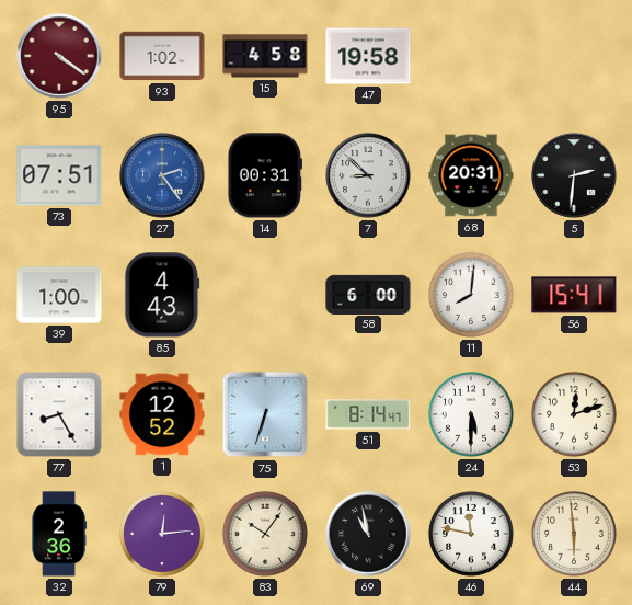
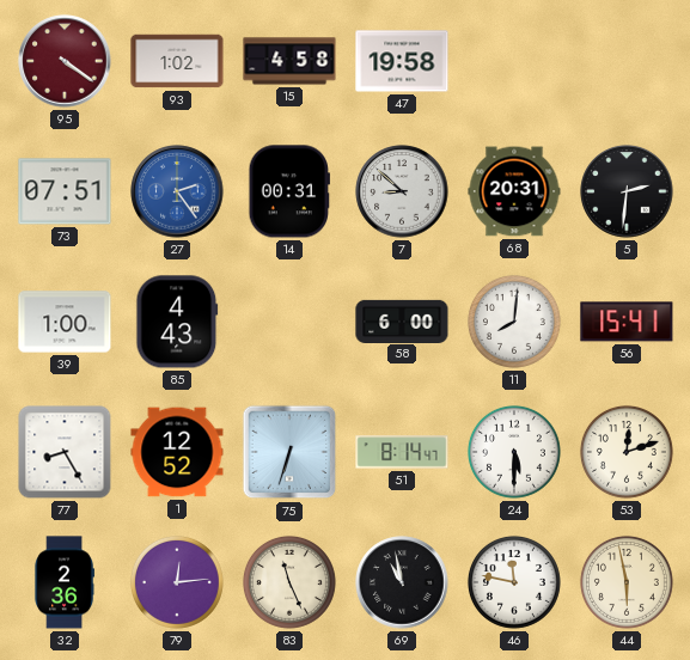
83: 10:06 -> 11:26 (289, 582)
44: 5:59 -> 5:58 (627, 582)
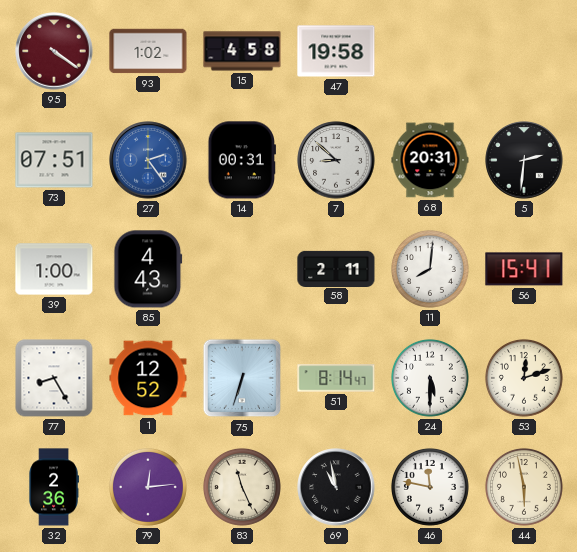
58: 6:00 -> 2:11 (336, 268)
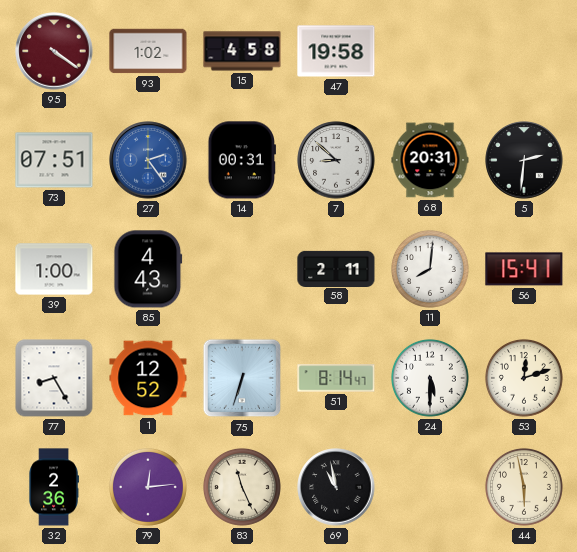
46: 11:47 -> none (430, 487)
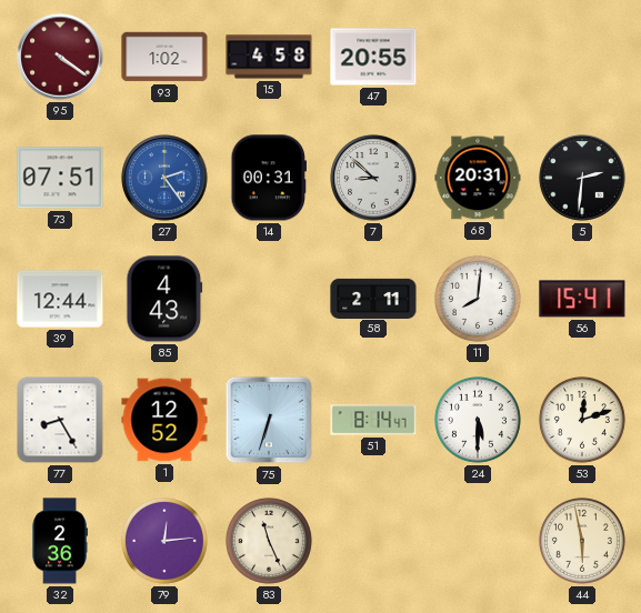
47: 19:58 -> 20:55 (373, 57)
39: 1:00 -> 12:44 (60, 299)
69: 10:58 -> none (336, 487)
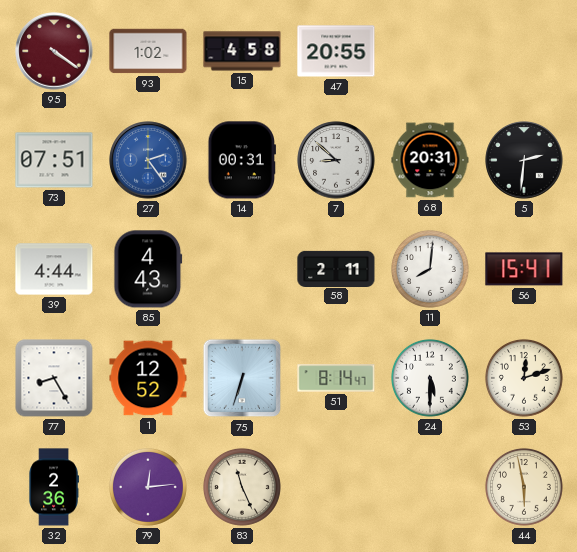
39: 12:44 -> 4:44 (54, 269)
